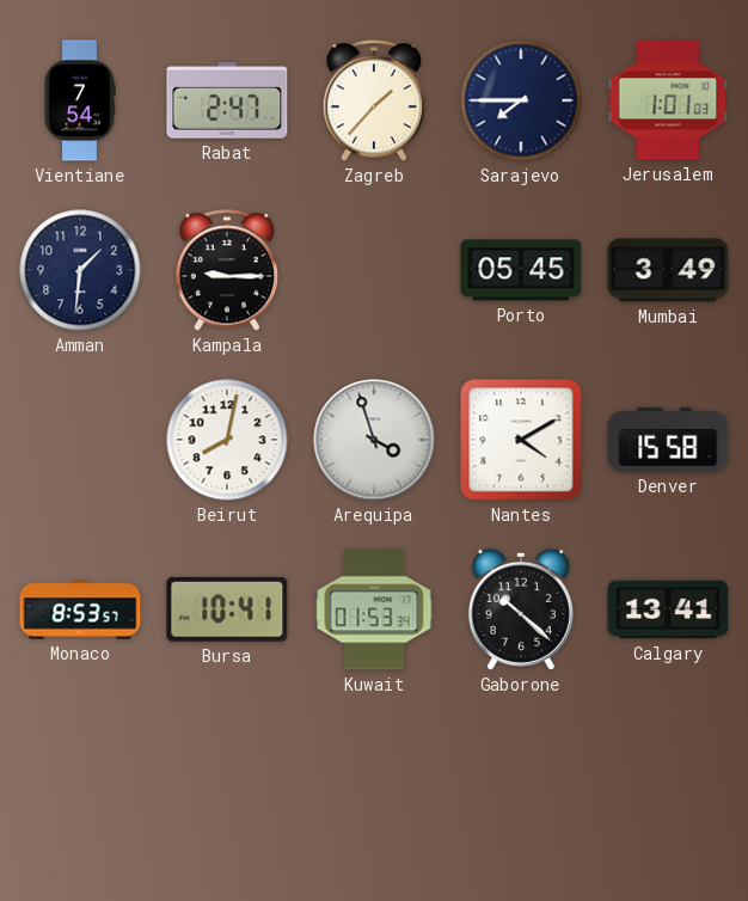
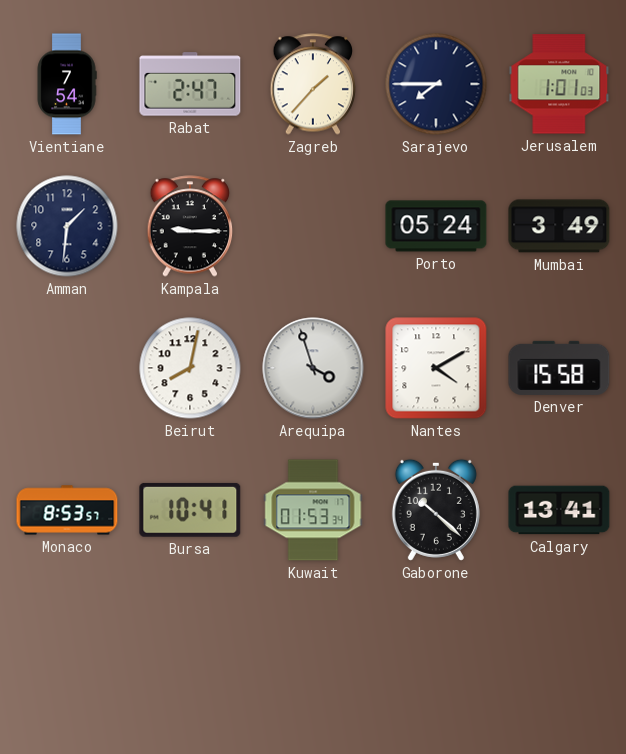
Porto: 05:45 -> 05:24 (436, 226)
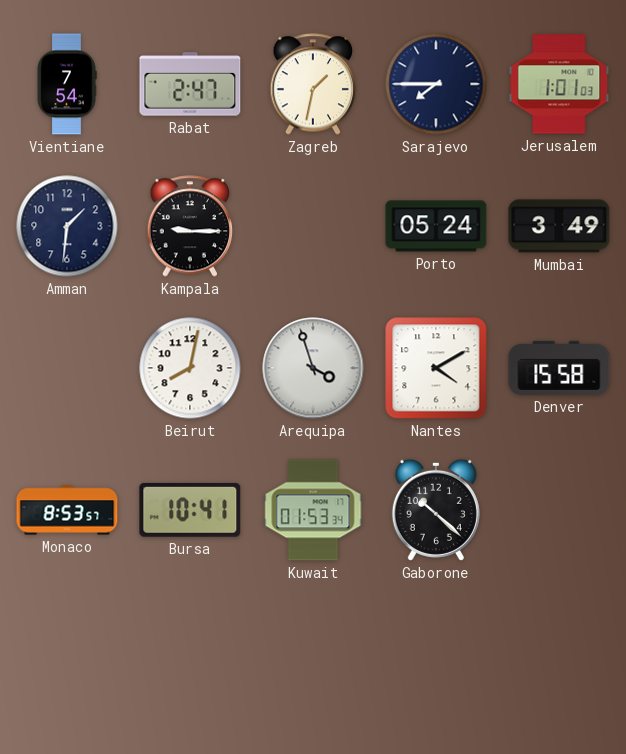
Zagreb: 1:37 -> 1:32 (313, 84)
Calgary: 13:41 -> none (559, 510)
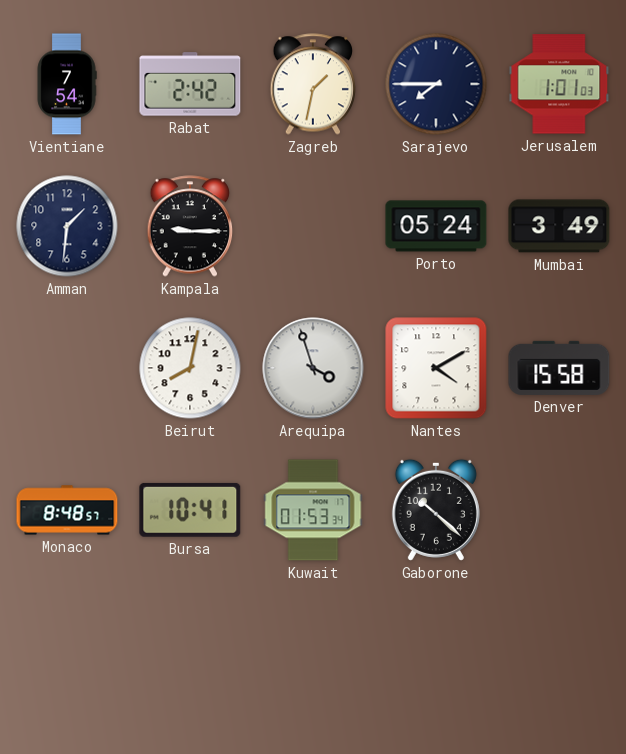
Rabat: 2:47 -> 2:42 (190, 84)
Monaco: 8:53 -> 8:48 (67, 510)
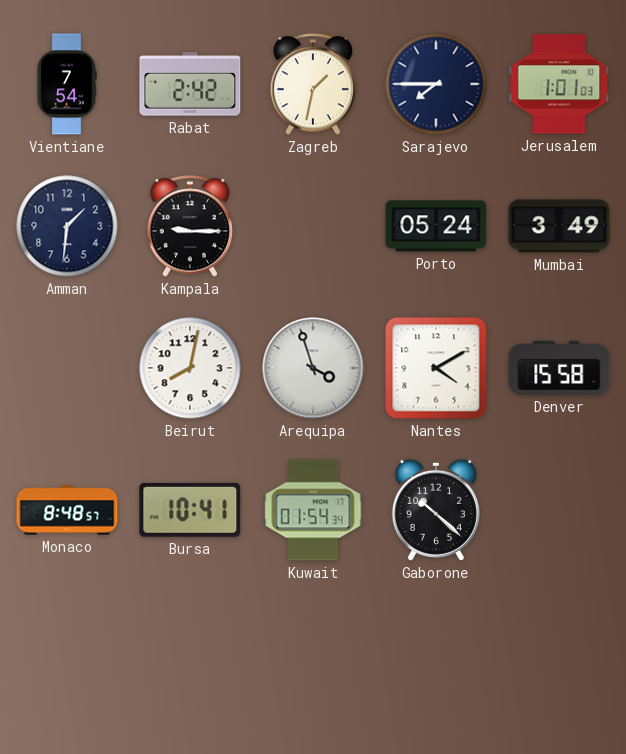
Kuwait: 01:53 -> 01:54 (313, 510)
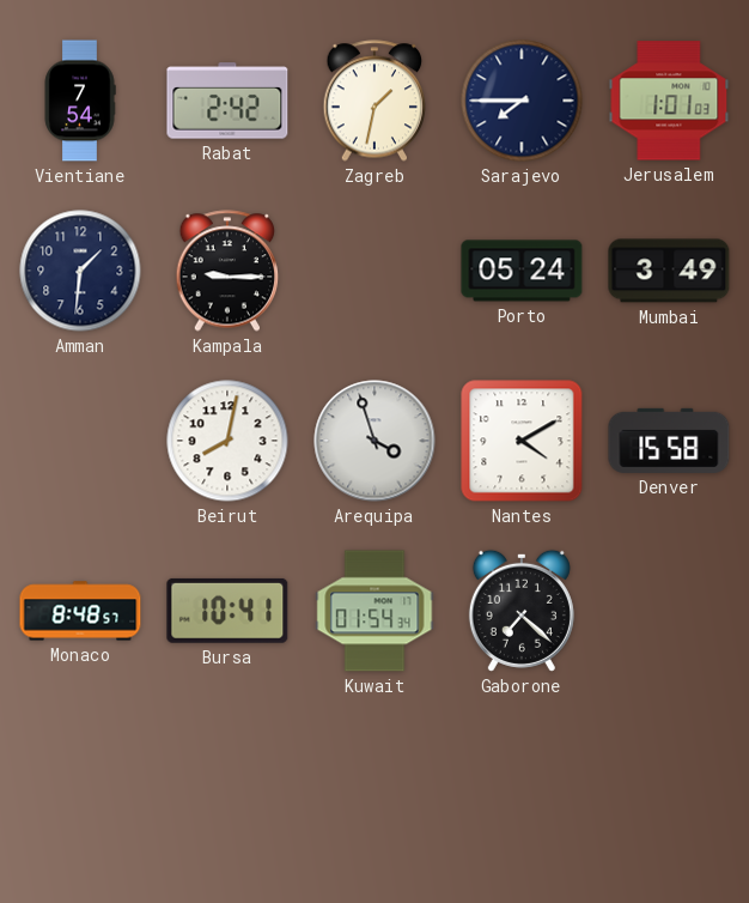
Gaborone: 10:22 -> 7:22 (522, 611)
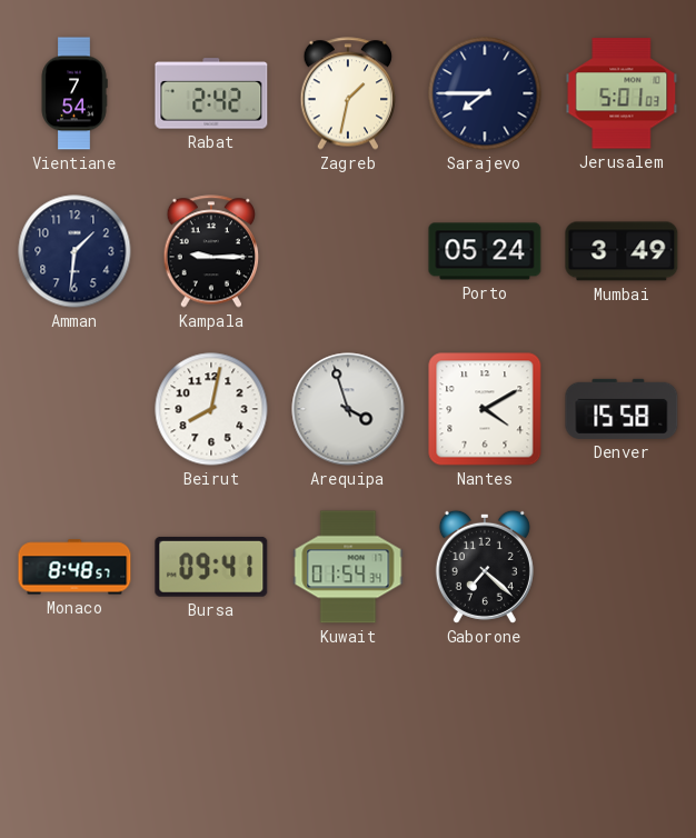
Jerusalem: 1:01 -> 5:01 (622, 93)
Bursa: 10:41 -> 09:41 (211, 567)
